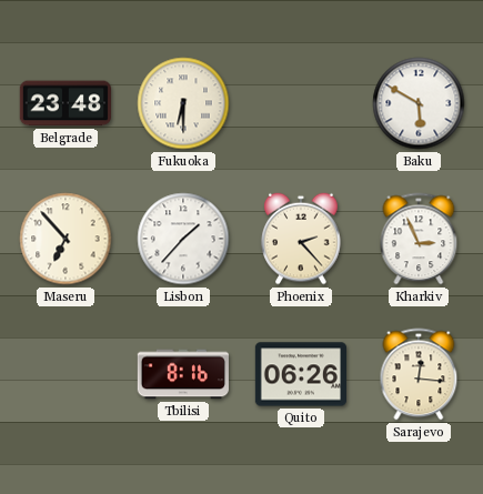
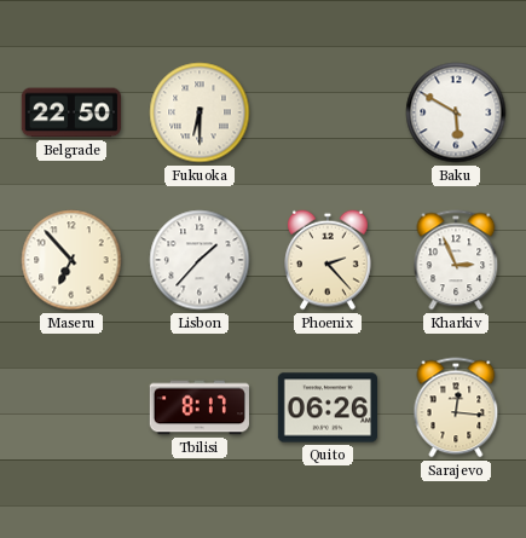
Belgrade: 23:48 -> 22:50 (71, 112)
Tbilisi: 8:16 -> 8:17 (200, 407)
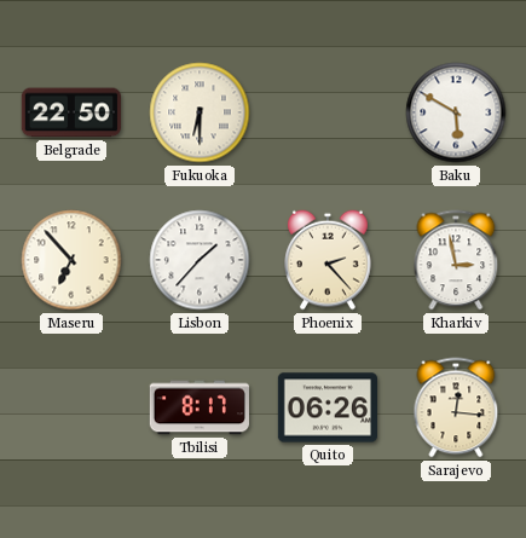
Kharkiv: 2:56 -> 2:58 (456, 260)
